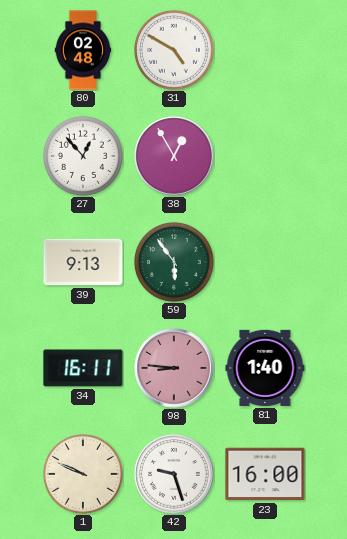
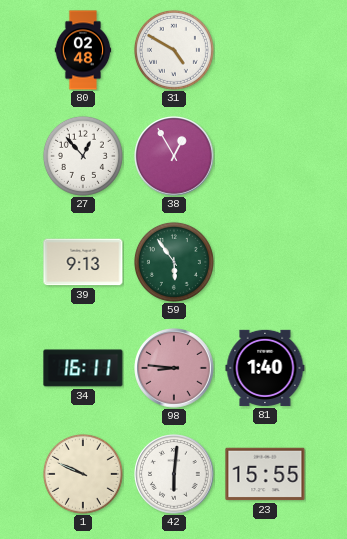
42: 9:27 -> 6:01 (174, 474)
23: 16:00 -> 15:55 (265, 474)
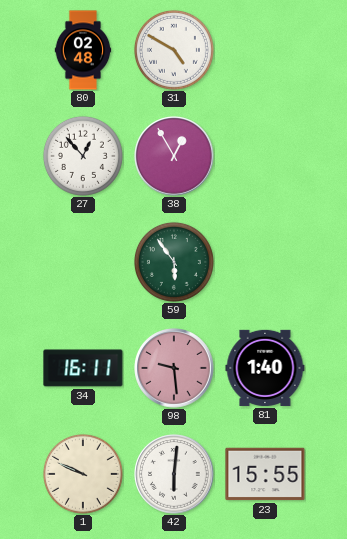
39: 9:13 -> none (83, 262)
98: 8:46 -> 9:29 (174, 368)
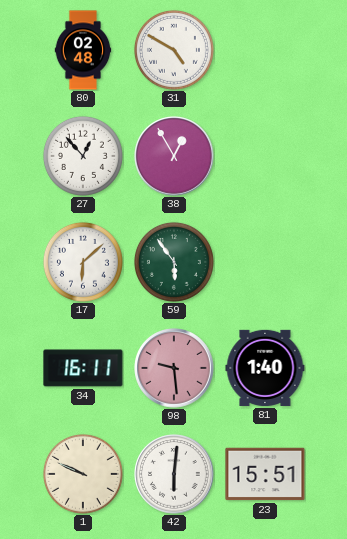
17: none -> 6:08 (83, 262)
23: 15:55 -> 15:51 (265, 474)
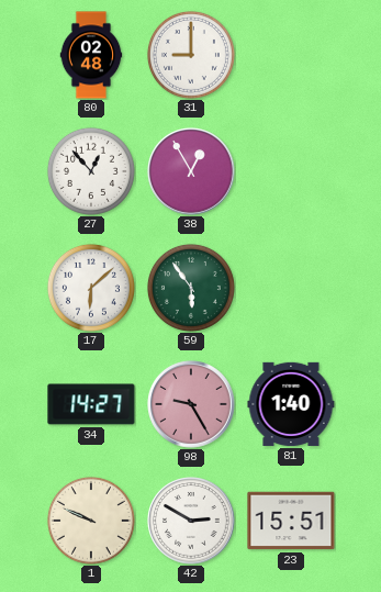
31: 4:50 -> 9:00 (191, 55)
34: 16:11 -> 14:27 (91, 404)
98: 9:29 -> 9:25 (191, 404)
42: 6:01 -> 2:50 (191, 521)
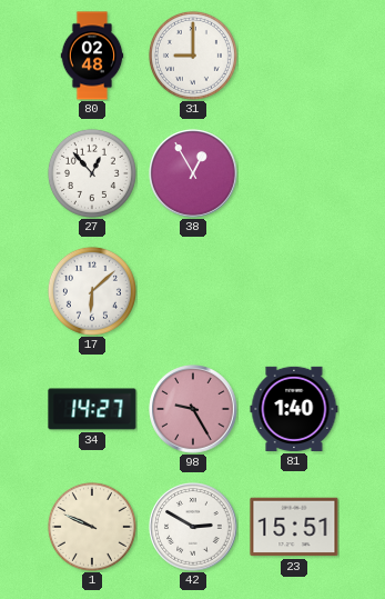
59: 5:54 -> none (191, 288)
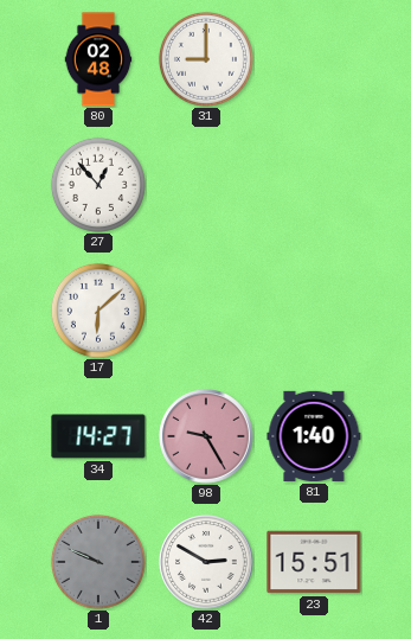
38: 12:55 -> none (193, 173)
1 dial: cream -> grey (98, 562)
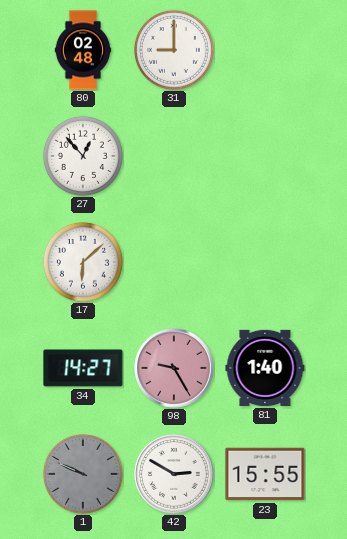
23: 15:51 -> 15:55 (265, 474)
